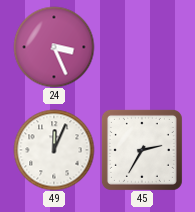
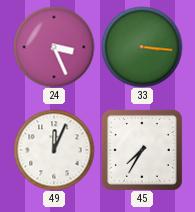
33: none -> 3:16 (142, 47)
45: 2:35 -> 7:35 (142, 150)
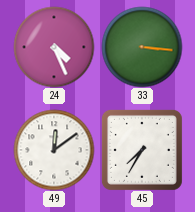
24: 3:26 -> 4:26 (54, 47)
49: 12:04 -> 12:09 (54, 150)
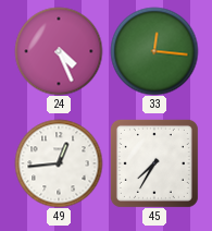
33: 3:16 -> 12:16 (154, 51)
49: 12:09 -> 12:44 (59, 163)
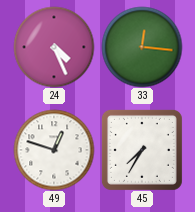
49: 12:44 -> 12:48 (54, 150)
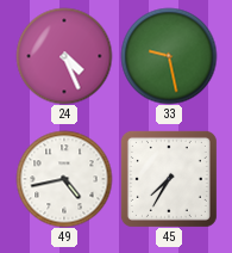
33: 12:16 -> 9:28 (169, 56)
49: 12:48 -> 4:43 (64, 179)
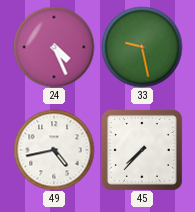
45: 7:35 -> 7:37 (142, 150)
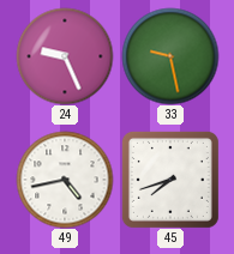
24: 4:26 -> 9:26 (65, 56)
45: 7:37 -> 7:42 (170, 180)
